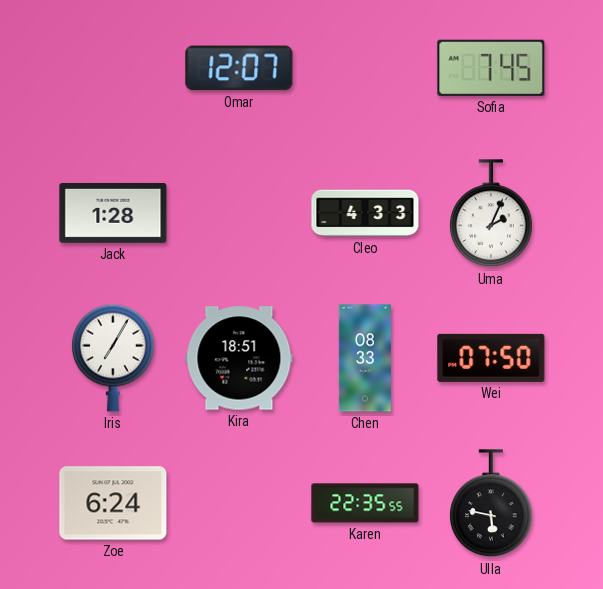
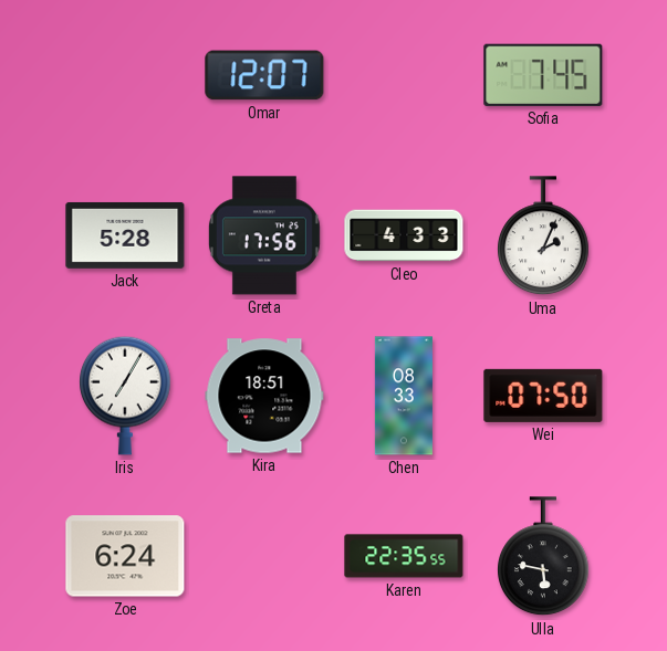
Jack: 1:28 -> 5:28 (125, 235)
Greta: none -> 17:56 (264, 235)
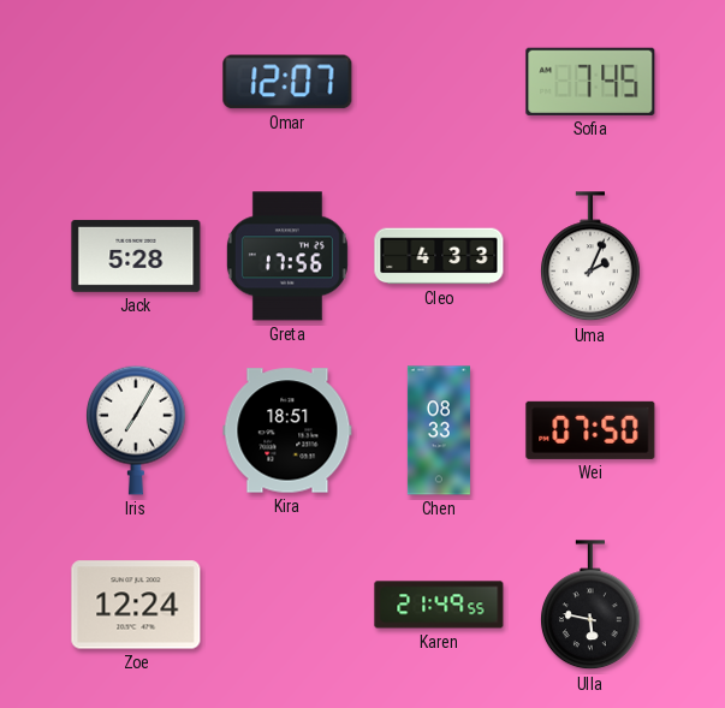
Zoe: 6:24 -> 12:24 (136, 605)
Karen: 22:35 -> 21:49 (439, 605)
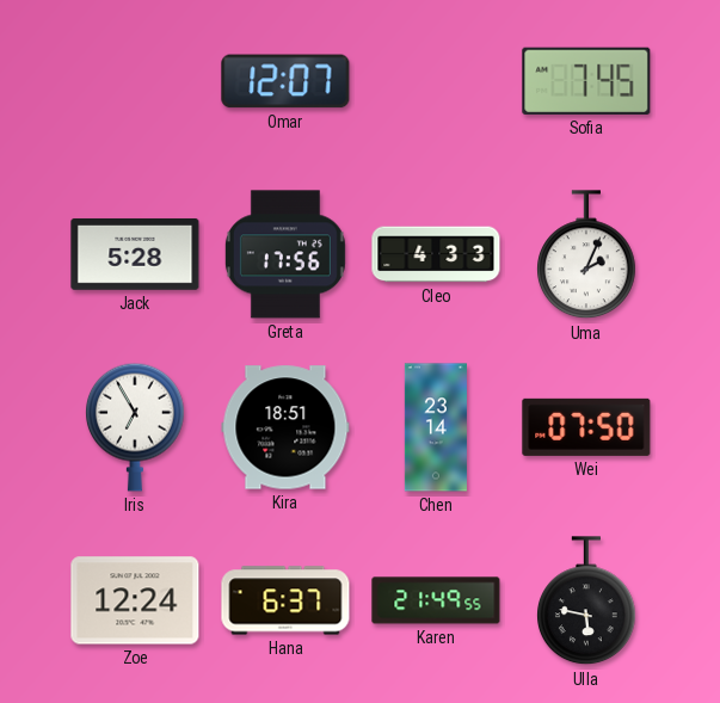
Iris: 7:05 -> 6:55 (136, 427)
Chen: 08:33 -> 23:14 (436, 427)
Hana: none -> 6:37 (285, 600)
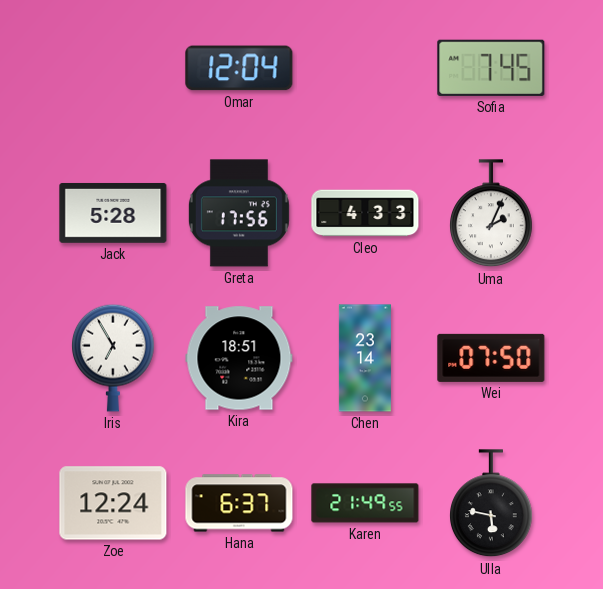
Omar: 12:07 -> 12:04 (239, 68)
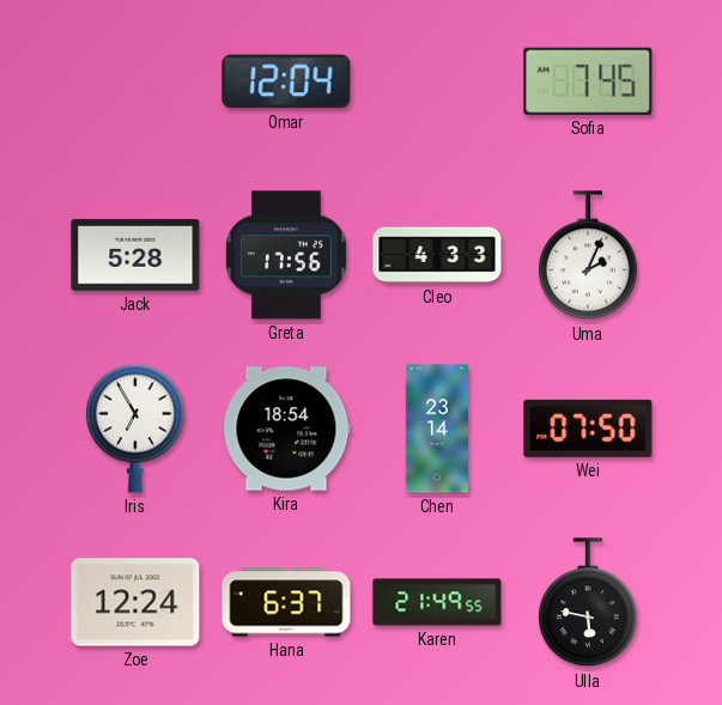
Kira: 18:51 -> 18:54 (286, 429)
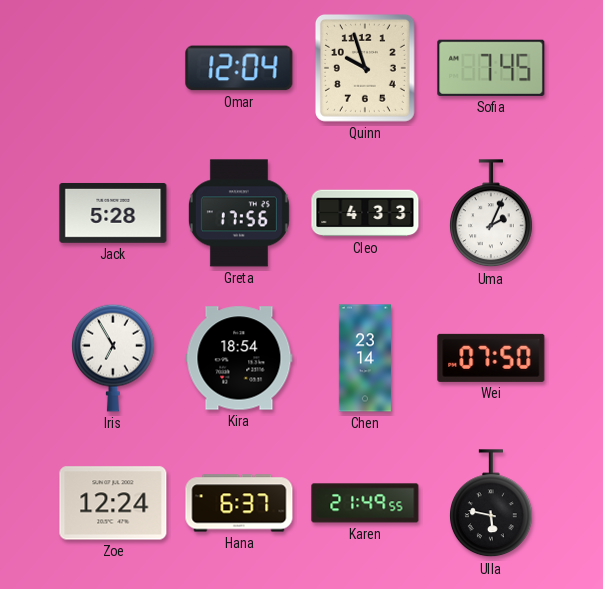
Quinn: none -> 9:57 (365, 68)
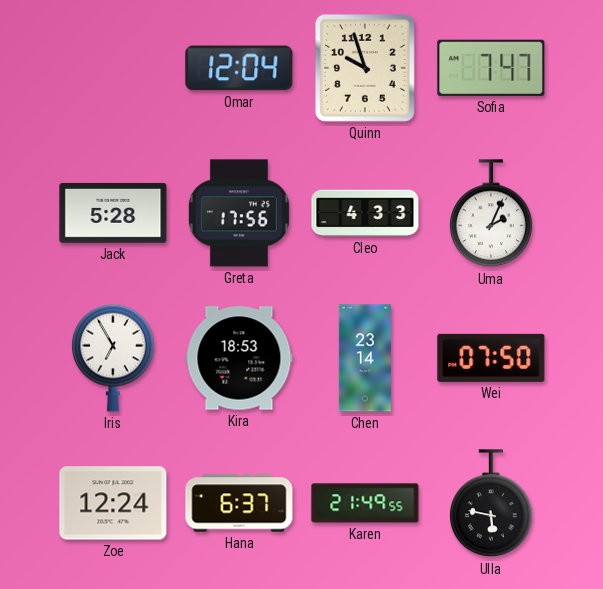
Sofia: 7:45 -> 7:47 (491, 68)
Kira: 18:54 -> 18:53 (239, 358)
